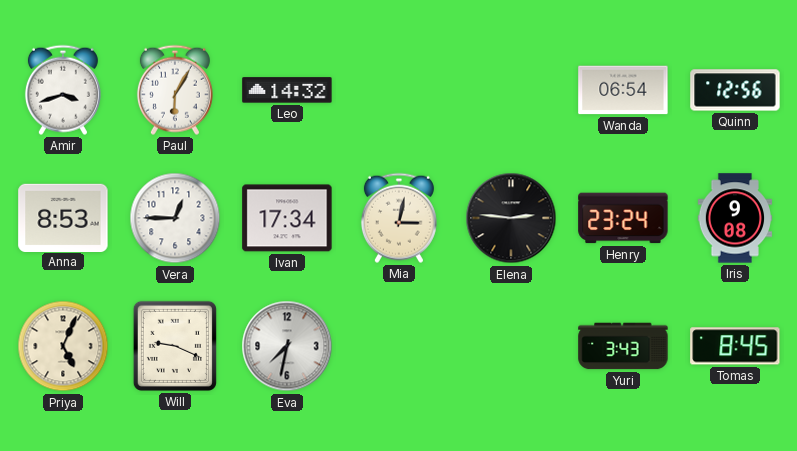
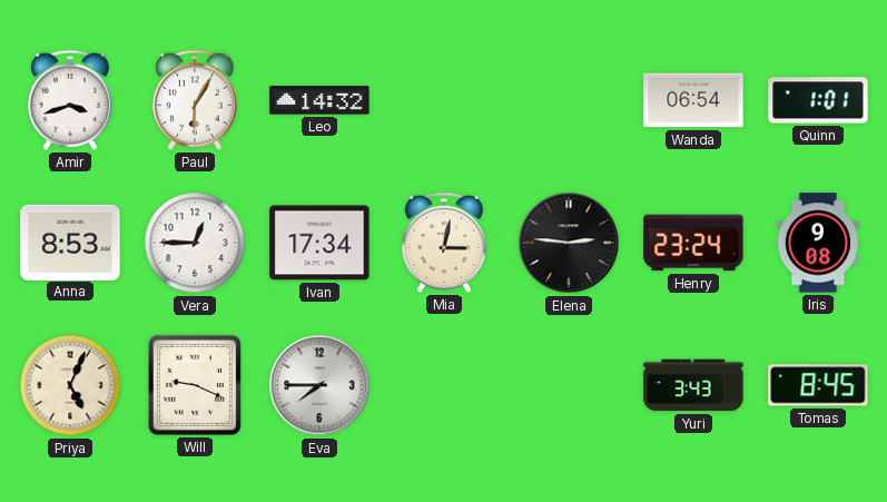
Quinn: 12:56 -> 1:01 (818, 100)
Eva: 7:32 -> 7:45 (319, 385)
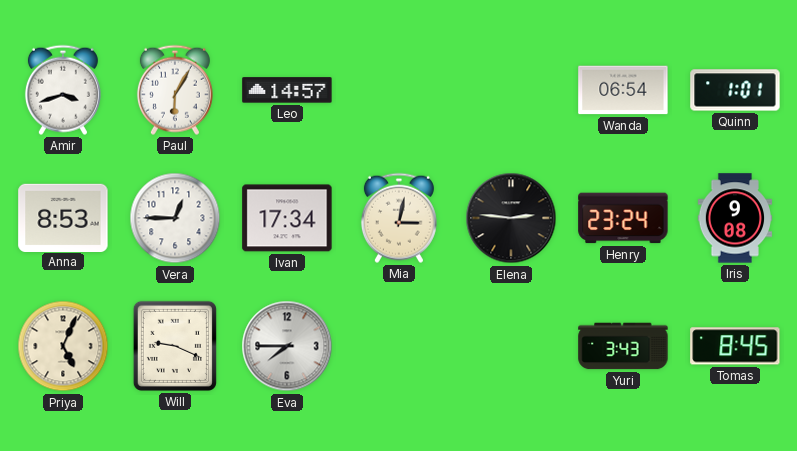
Leo: 14:32 -> 14:57 (287, 90)
